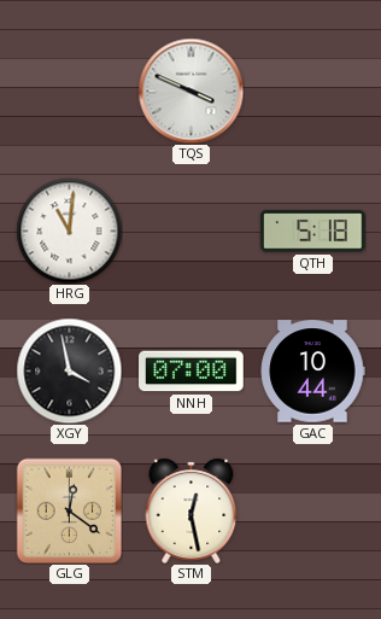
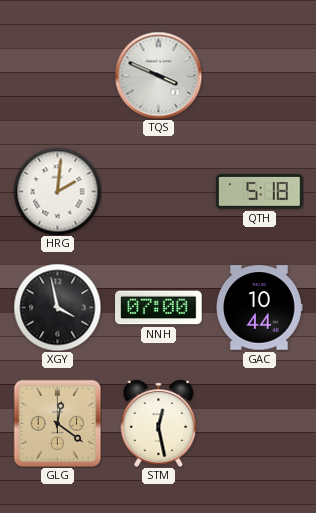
HRG: 11:01 -> 2:01 (57, 191)
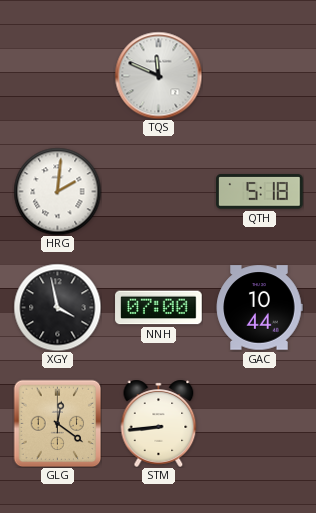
TQS: 3:49 -> 11:49 (158, 75)
STM: 12:28 -> 8:44 (159, 423)
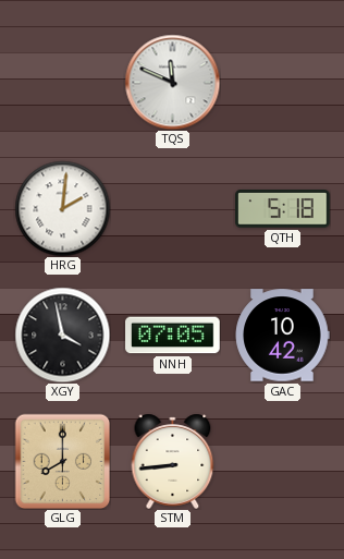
NNH: 07:00 -> 07:05 (173, 336)
GAC: 10:44 -> 10:42 (282, 336)
GLG: 12:21 -> 8:00 (62, 461)
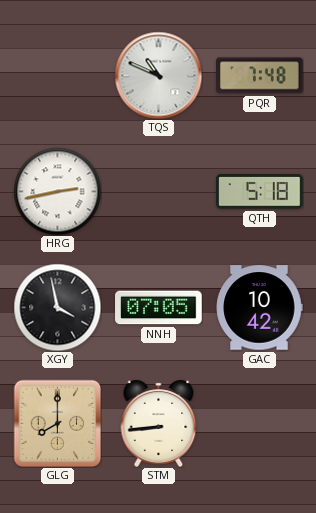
TQS: 11:49 -> 10:49 (158, 75)
PQR: none -> 7:48 (260, 76)
HRG: 2:01 -> 2:43 (57, 191)
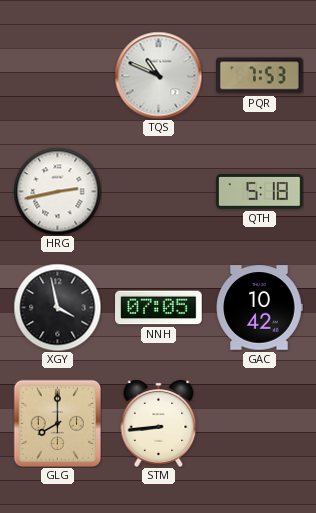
PQR: 7:48 -> 7:53 (260, 76)
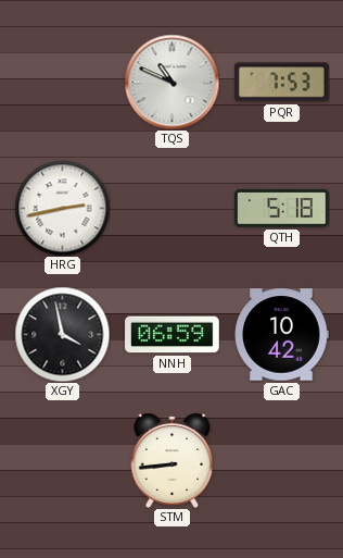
NNH: 07:05 -> 06:59 (173, 335)
GLG: 8:00 -> none (57, 423)
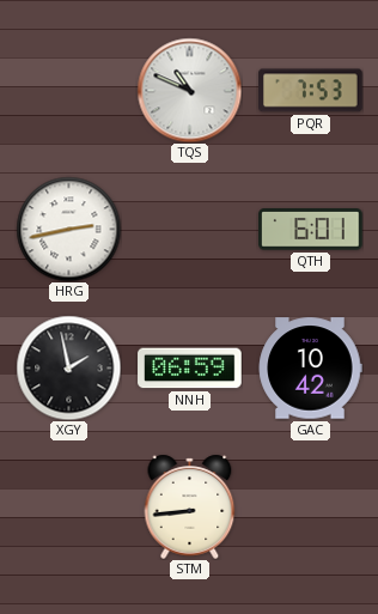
QTH: 5:18 -> 6:01 (311, 230)
XGY: 3:58 -> 1:58 (68, 367)
